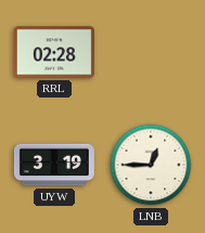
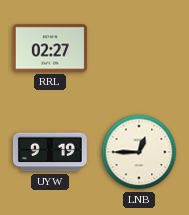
RRL: 02:28 -> 02:27 (50, 48)
UYW: 3:19 -> 9:19 (50, 152)
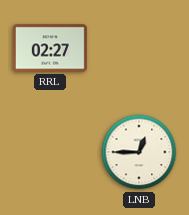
UYW: 9:19 -> none (50, 152)
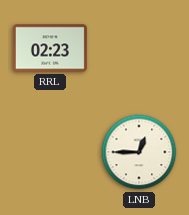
RRL: 02:27 -> 02:23 (50, 48)
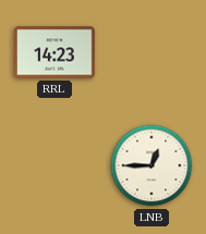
RRL: 02:23 -> 14:23 (54, 52)
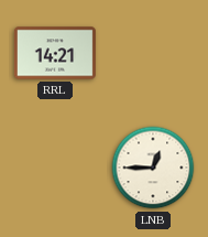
RRL: 14:23 -> 14:21 (55, 53)
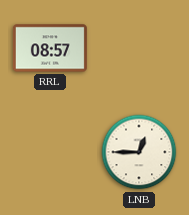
RRL: 14:21 -> 08:57 (50, 48)
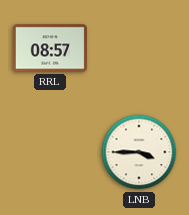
LNB: 12:45 -> 3:45 (139, 152)
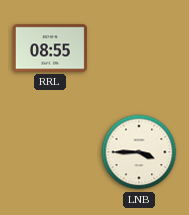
RRL: 08:57 -> 08:55 (50, 48)
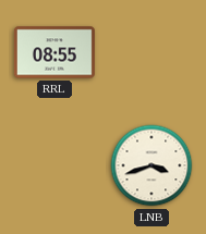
LNB: 3:45 -> 3:42 (152, 165)
